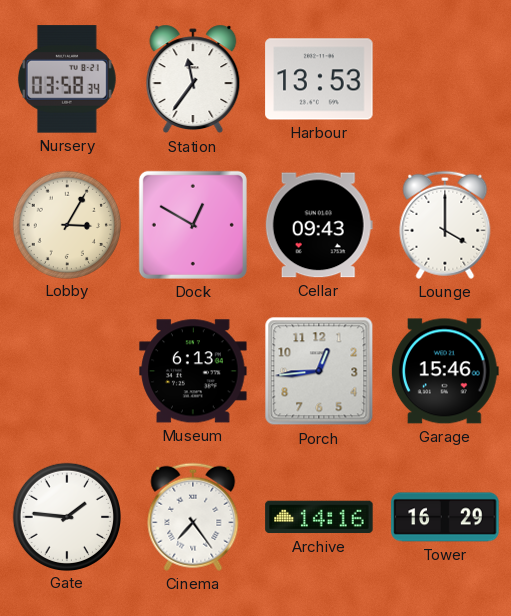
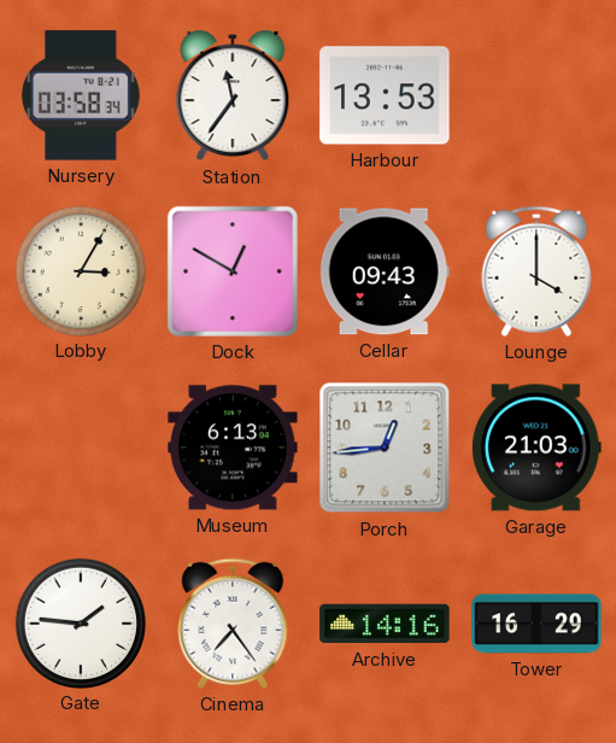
Garage: 15:46 -> 21:03 (536, 447)
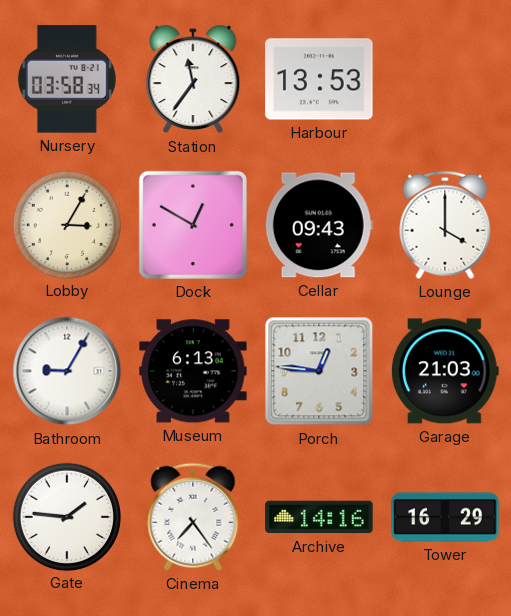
Bathroom: none -> 9:05 (67, 371)
Porch: 12:44 -> 12:46 (319, 371)
